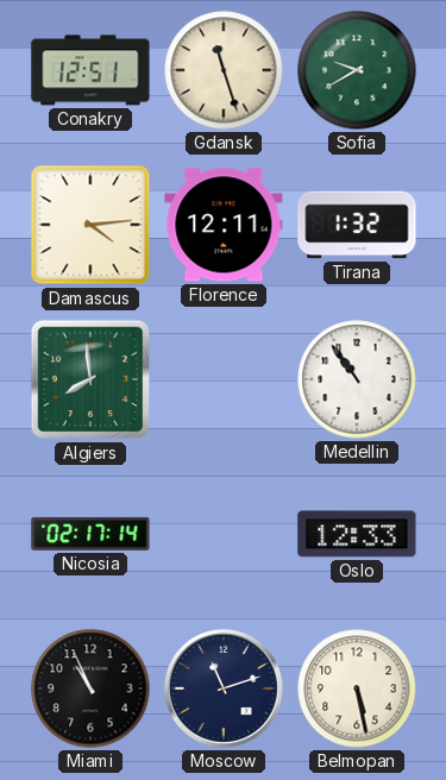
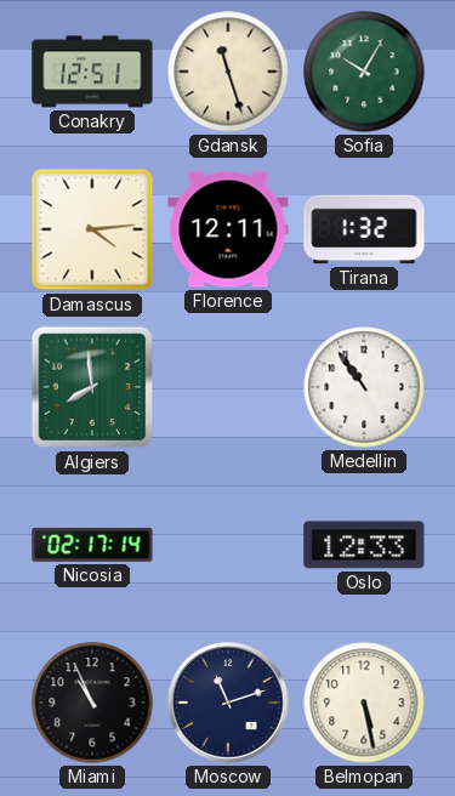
Sofia: 9:40 -> 10:05 (364, 72)
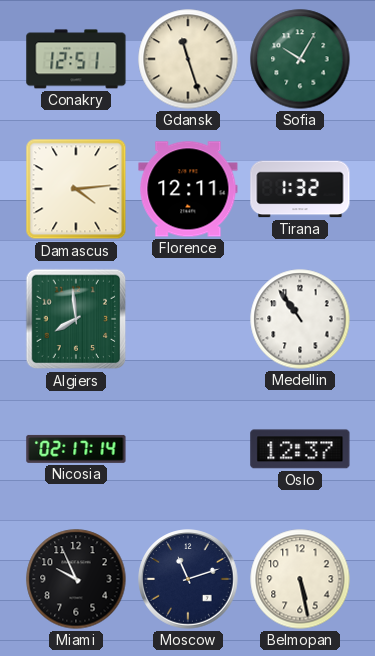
Oslo: 12:33 -> 12:37 (300, 449)
Miami: 10:56 -> 9:56 (76, 579)
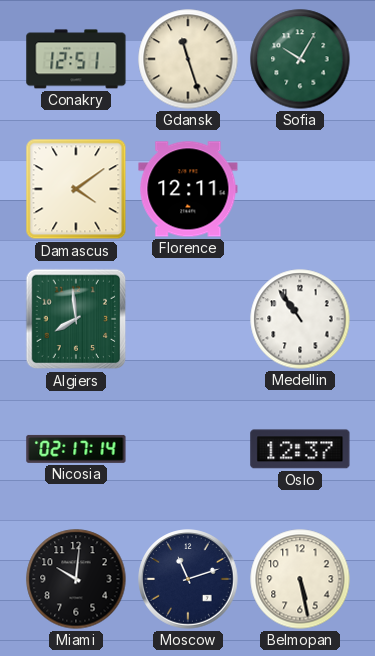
Damascus: 4:14 -> 4:09 (76, 189)
Tirana: 1:32 -> none (300, 189)
Miami: 9:56 -> 10:01 (76, 579)
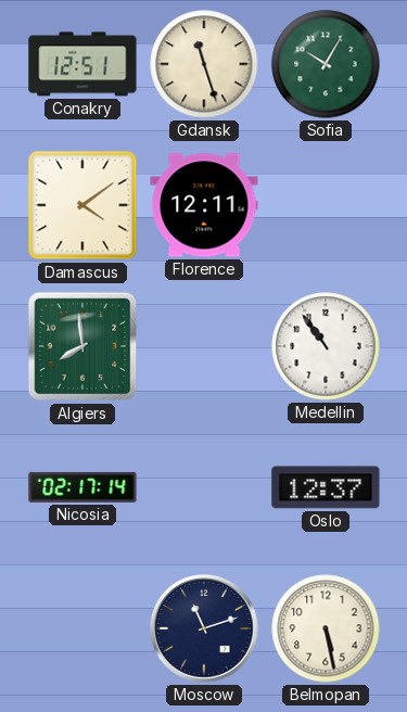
Miami: 10:01 -> none (76, 579)
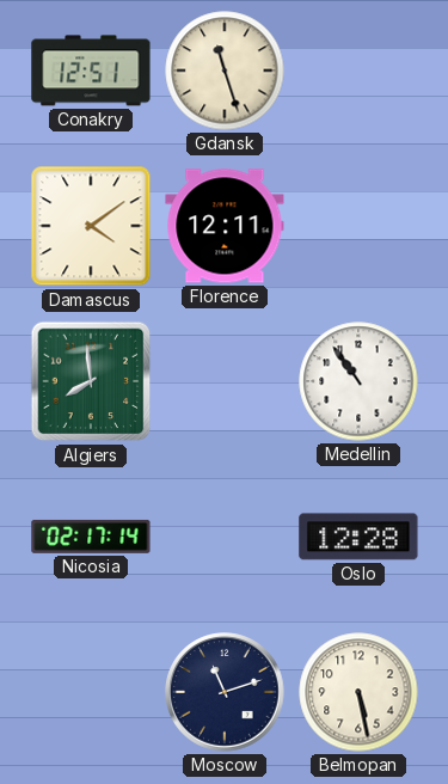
Sofia: 10:05 -> none (326, 64)
Oslo: 12:37 -> 12:28 (358, 537)
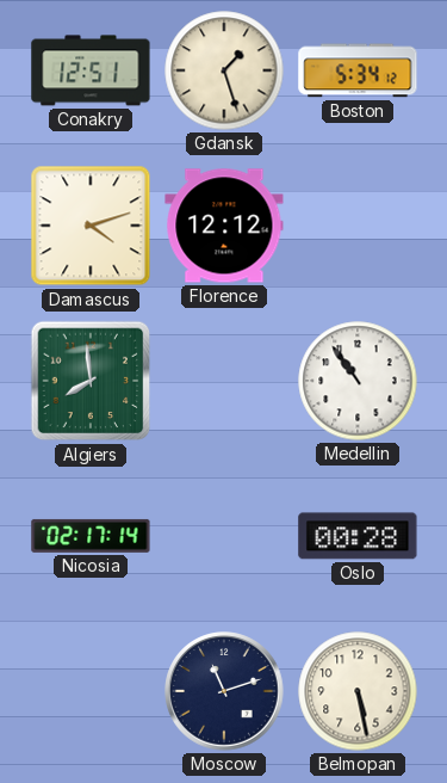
Gdansk: 11:27 -> 1:27 (224, 70)
Boston: none -> 5:34 (358, 70)
Damascus: 4:09 -> 4:12 (91, 226)
Florence: 12:11 -> 12:12 (224, 226)
Oslo: 12:28 -> 00:28 (358, 536)
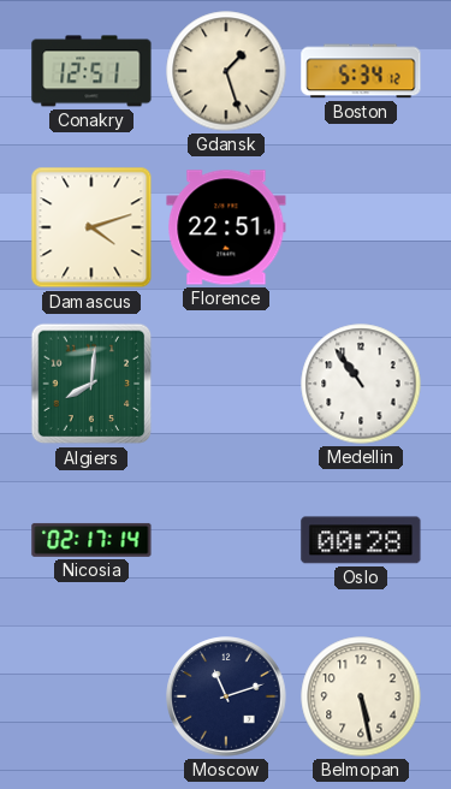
Florence: 12:12 -> 22:51 (226, 227)
Algiers: 7:59 -> 8:01 (91, 384)
